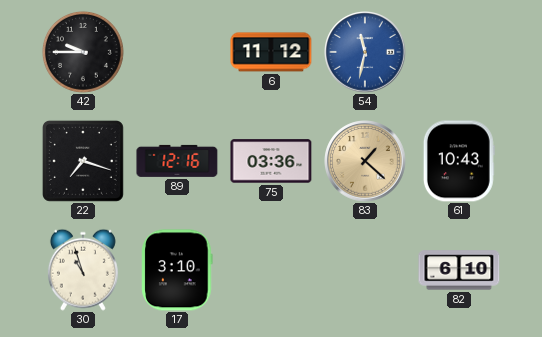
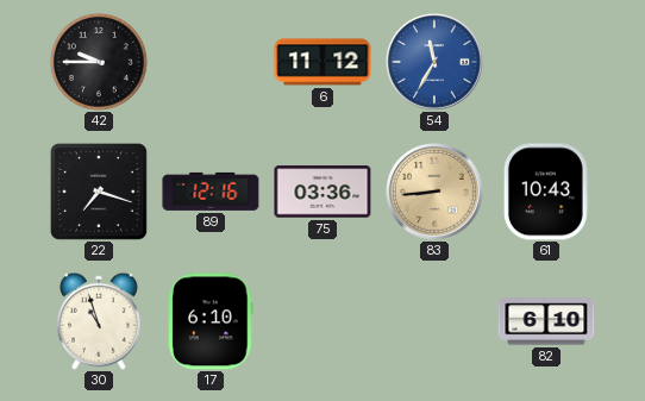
54: 11:32 -> 11:35 (434, 62)
83: 1:22 -> 8:44 (434, 192)
17: 3:10 -> 6:10 (211, 321)
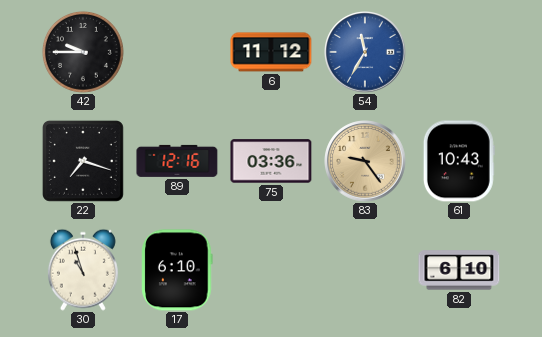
83: 8:44 -> 9:24 (365, 161)
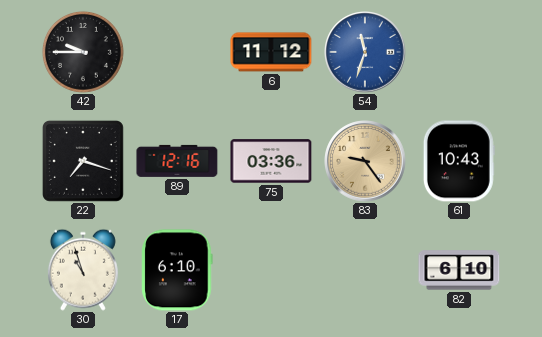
54: 11:35 -> 11:33 (365, 52)
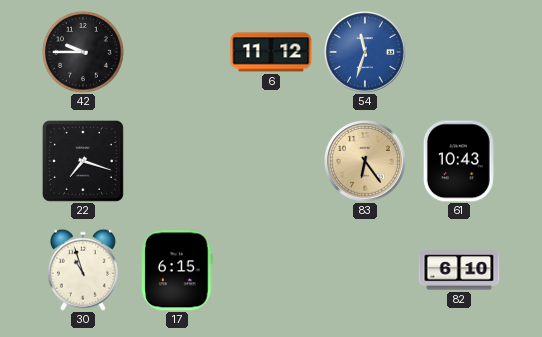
89: 12:16 -> none (177, 161)
75: 03:36 -> none (271, 161)
83: 9:24 -> 6:24 (365, 161)
17: 6:10 -> 6:15 (177, 270)
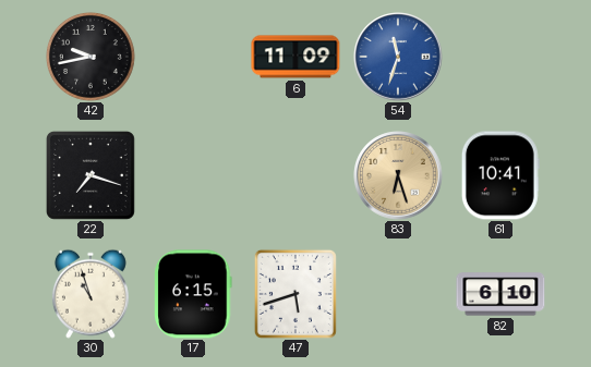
42: 9:45 -> 9:43 (91, 57)
6: 11:12 -> 11:09 (295, 57)
83: 6:24 -> 6:27 (398, 175)
61: 10:43 -> 10:41 (500, 175)
47: none -> 5:42 (295, 294)
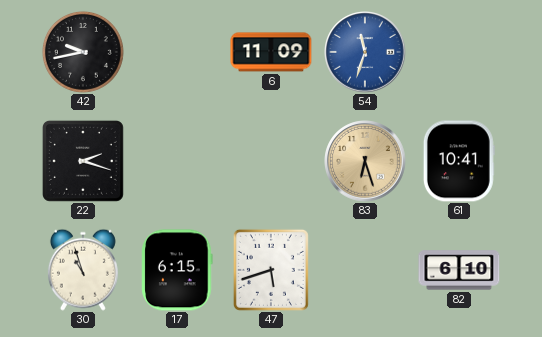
22: 7:18 -> 2:18 (83, 161)
